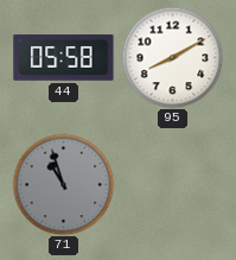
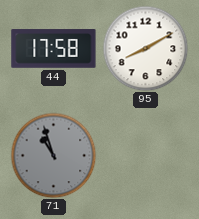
44: 05:58 -> 17:58 (54, 49)
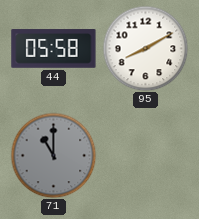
44: 17:58 -> 05:58 (54, 49)
71: 10:57 -> 11:00 (53, 155)
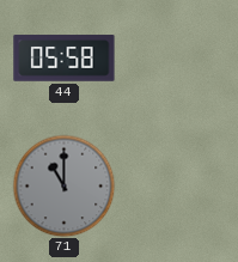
95: 8:10 -> none (145, 48)
